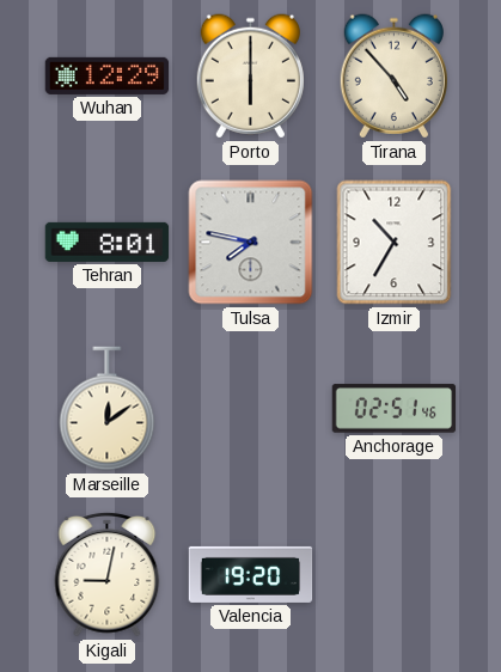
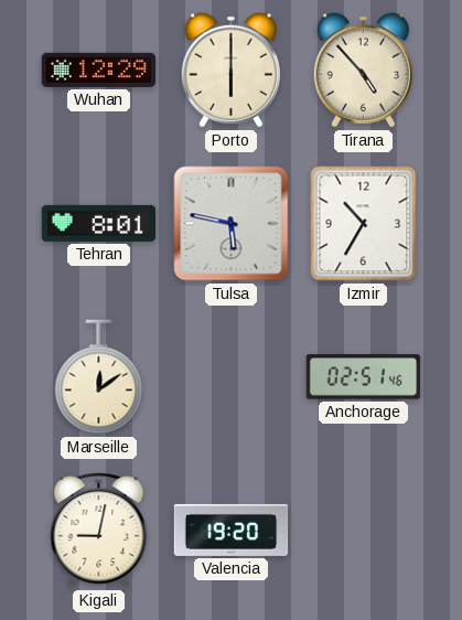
Tulsa: 7:47 -> 5:47 (232, 224)
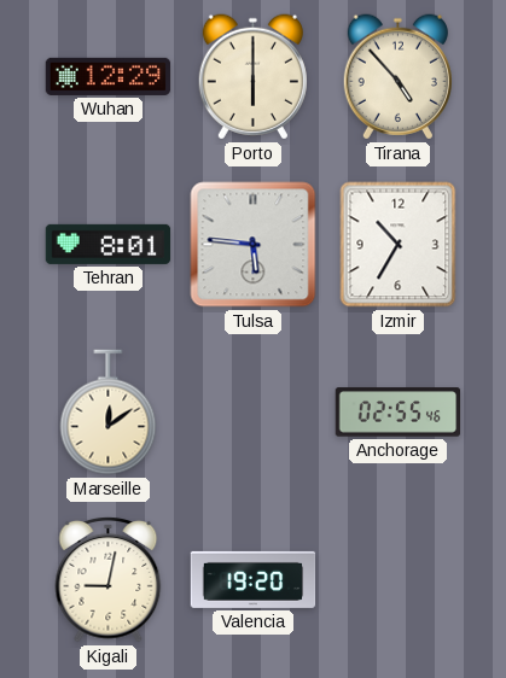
Tulsa: 5:47 -> 5:46 (254, 245)
Anchorage: 02:51 -> 02:55 (399, 413)
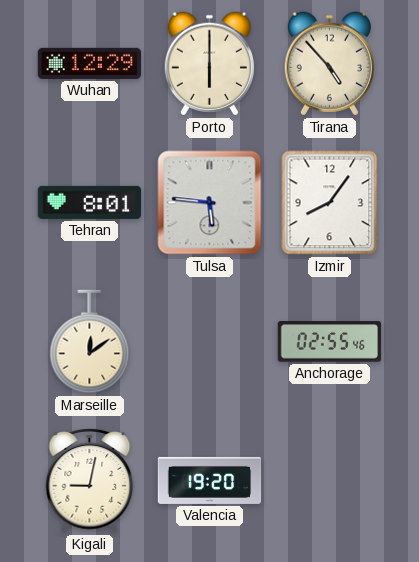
Izmir: 10:35 -> 8:06 (330, 203)
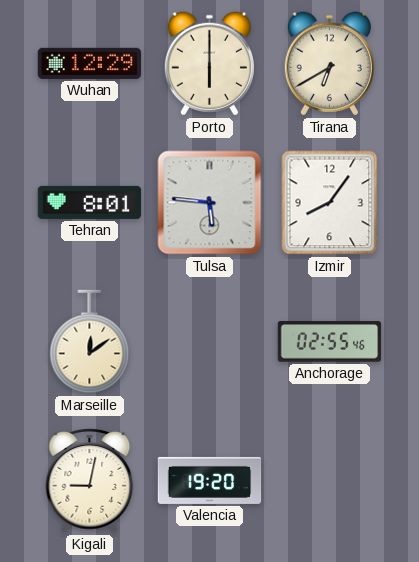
Tirana: 4:53 -> 6:40 (329, 64)
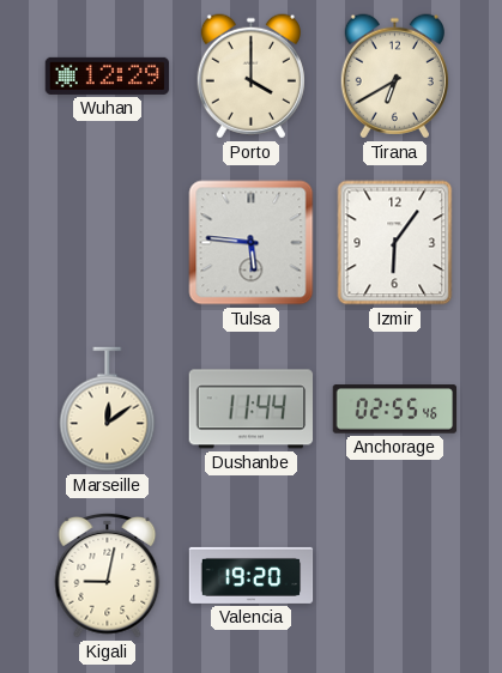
Porto: 6:00 -> 4:00 (250, 77)
Tehran: 8:01 -> none (90, 202)
Izmir: 8:06 -> 6:06 (395, 243)
Dushanbe: none -> 11:44 (252, 410)
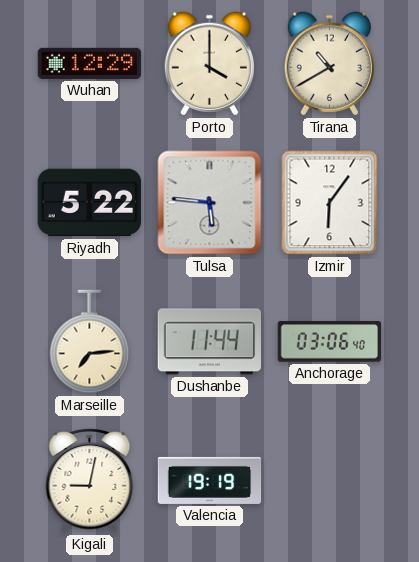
Tirana: 6:40 -> 10:40 (329, 64)
Riyadh: none -> 5:22 (90, 203)
Marseille: 12:09 -> 7:14 (90, 342)
Anchorage: 02:55 -> 03:06 (330, 342)
Valencia: 19:20 -> 19:19 (210, 480)
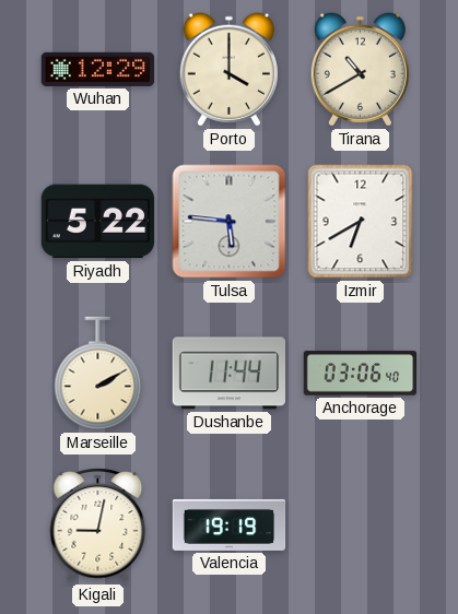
Izmir: 6:06 -> 6:40 (361, 222)
Marseille: 7:14 -> 2:10 (98, 374)
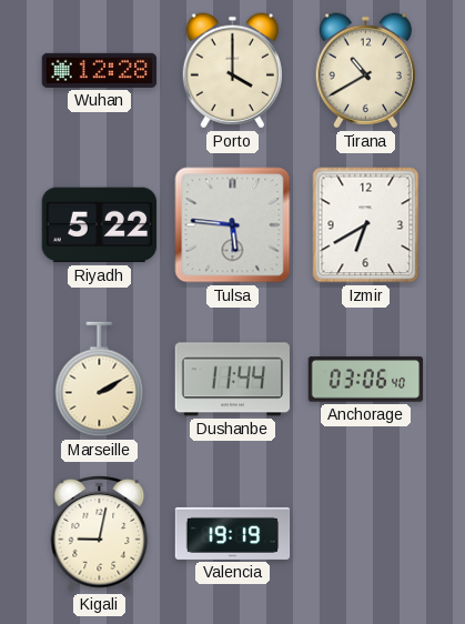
Wuhan: 12:29 -> 12:28 (100, 70)
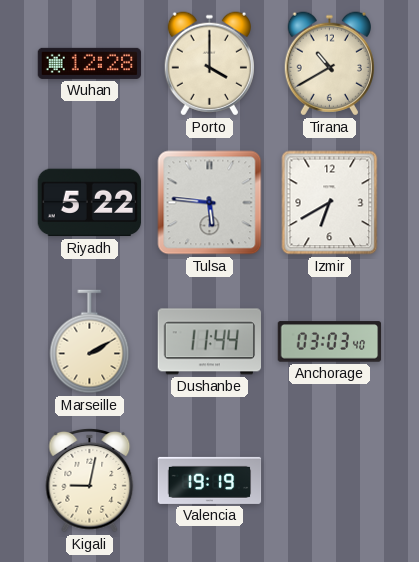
Anchorage: 03:06 -> 03:03 (330, 342)
